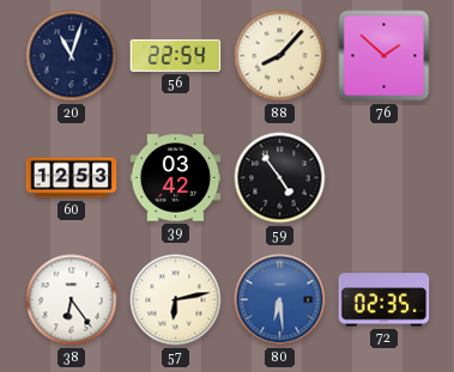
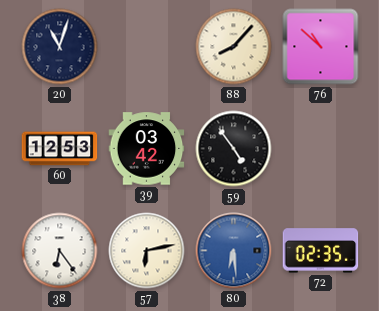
56: 22:54 -> none (176, 55)
76: 1:52 -> 10:52 (321, 47)
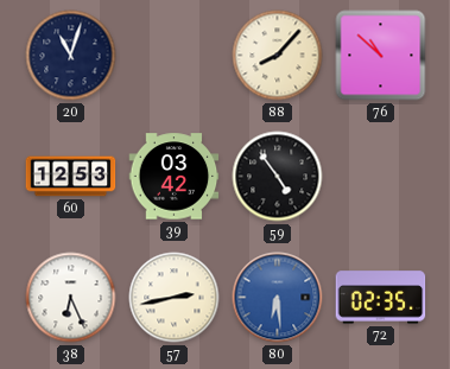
38: 6:24 -> 6:26 (71, 298)
57: 6:13 -> 2:43 (175, 298)
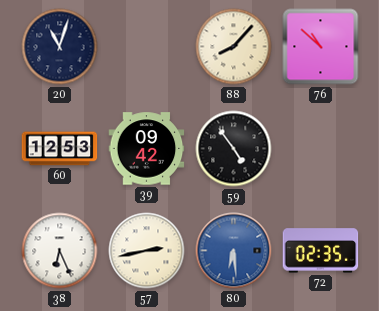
39: 03:42 -> 09:42 (147, 149)
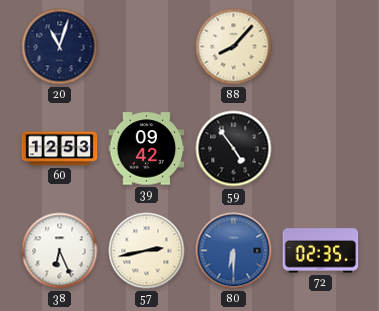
76: 10:52 -> none (321, 47)
80: 6:29 -> 6:30 (234, 251)
